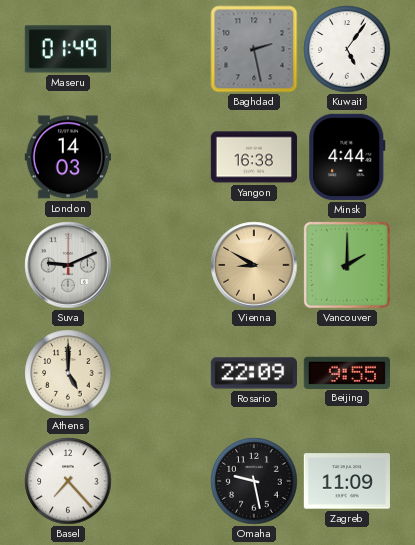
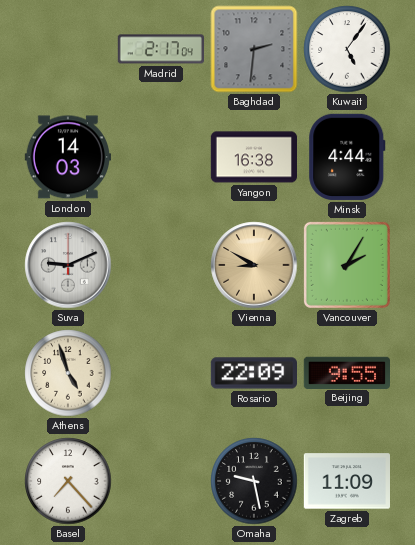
Maseru: 01:49 -> none (67, 49)
Madrid: none -> 2:17 (160, 49)
Baghdad: 2:28 -> 2:31 (254, 49)
Vancouver: 2:00 -> 2:05 (347, 265)
Athens: 5:00 -> 4:57 (68, 373)
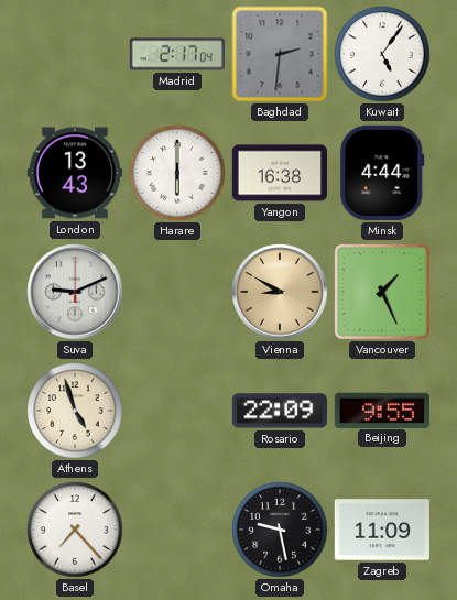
London: 14:03 -> 13:43 (74, 173)
Harare: none -> 6:00 (177, 173)
Vancouver: 2:05 -> 1:26 (382, 292)
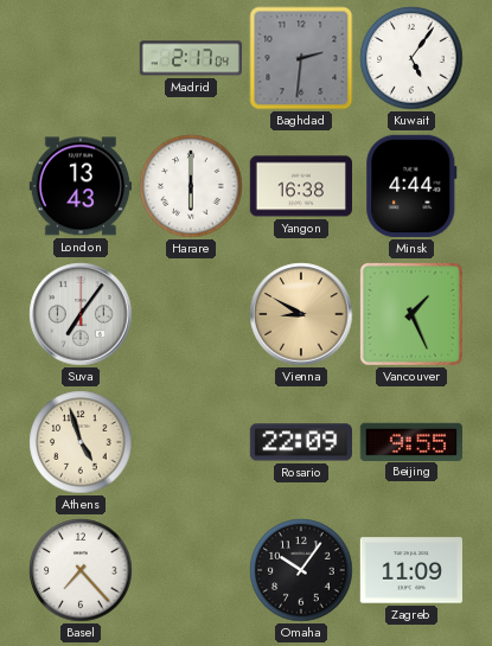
Suva: 9:11 -> 7:06 (81, 314)
Omaha: 9:28 -> 10:06 (301, 570)
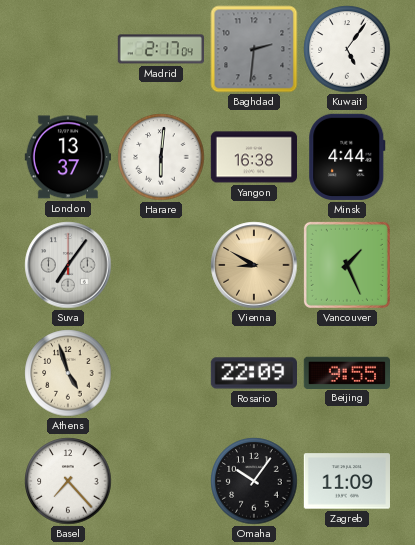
London: 13:43 -> 13:37 (67, 157)
Harare: 6:00 -> 6:01 (161, 157)
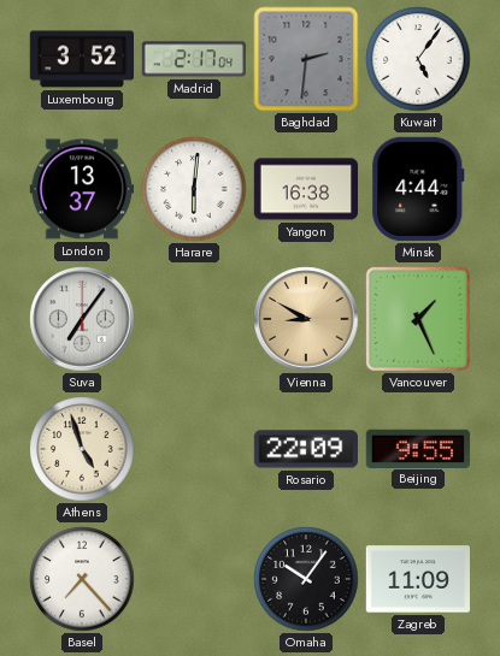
Luxembourg: none -> 3:52 (81, 59)
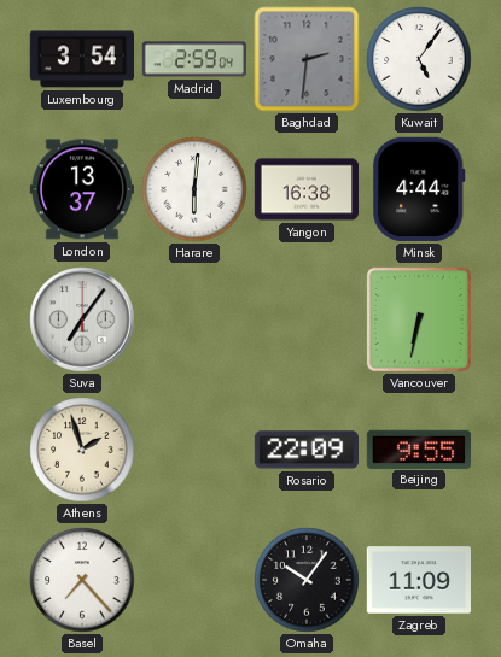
Luxembourg: 3:52 -> 3:54 (81, 59)
Madrid: 2:17 -> 2:59 (193, 59)
Vienna: 8:50 -> none (306, 319)
Vancouver: 1:26 -> 6:32 (419, 319)
Athens: 4:57 -> 1:57 (82, 450)
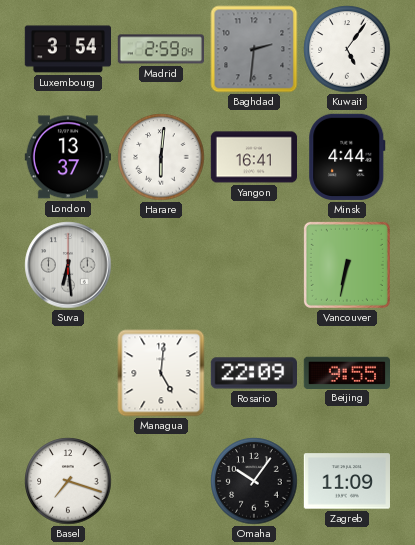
Yangon: 16:38 -> 16:41 (254, 157)
Suva: 7:06 -> 6:29 (68, 265)
Athens: 1:57 -> none (82, 450)
Managua: none -> 5:01 (161, 373)
Basel: 7:23 -> 7:18 (68, 481)
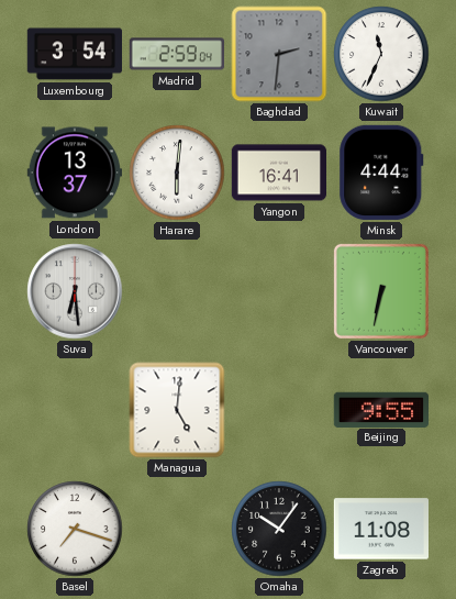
Kuwait: 5:06 -> 11:34 (381, 54)
Rosario: 22:09 -> none (253, 373)
Zagreb: 11:09 -> 11:08 (380, 529)
